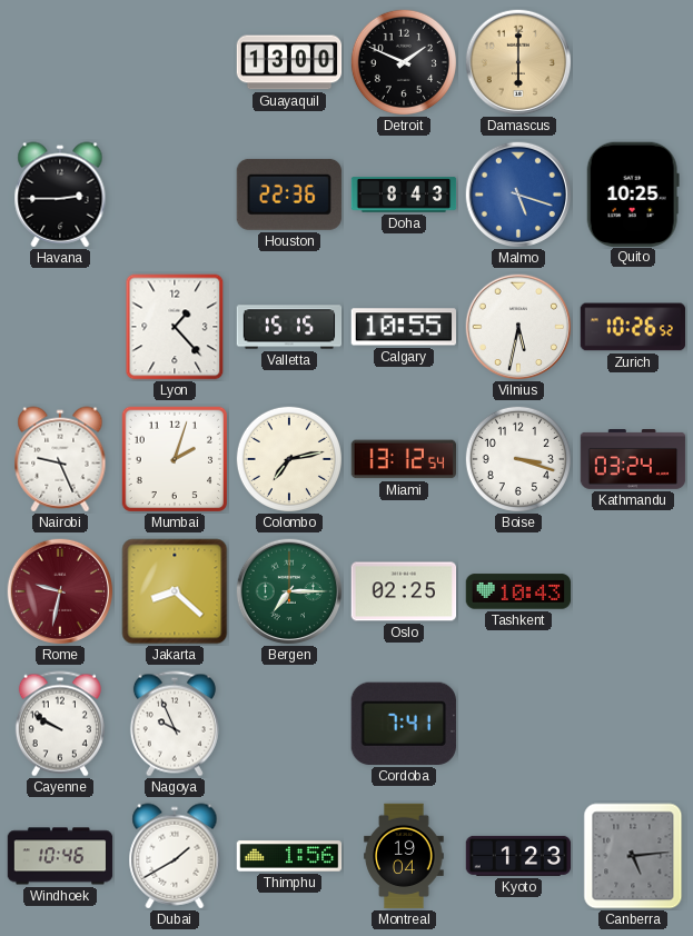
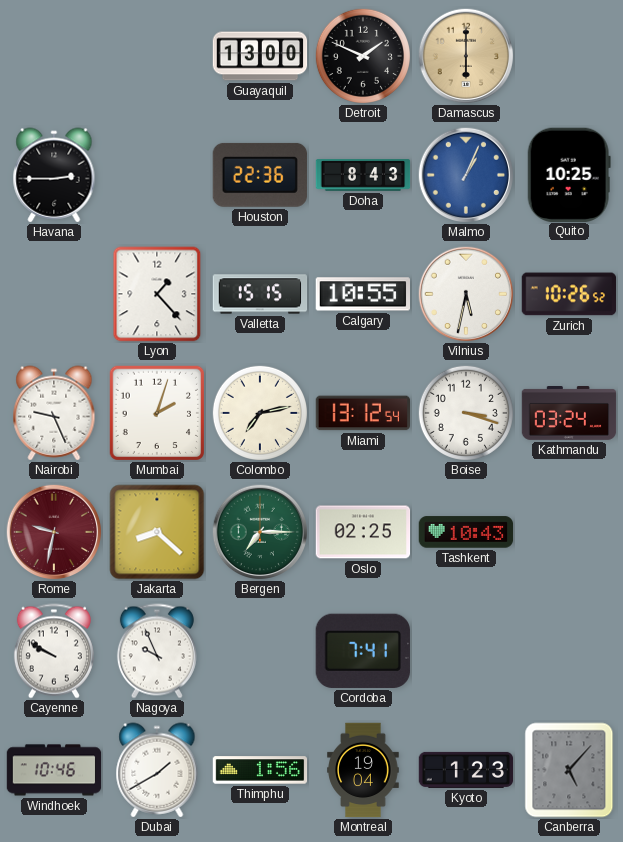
Malmo: 5:18 -> 1:04 (466, 175)
Canberra: 5:14 -> 5:07 (569, 770)
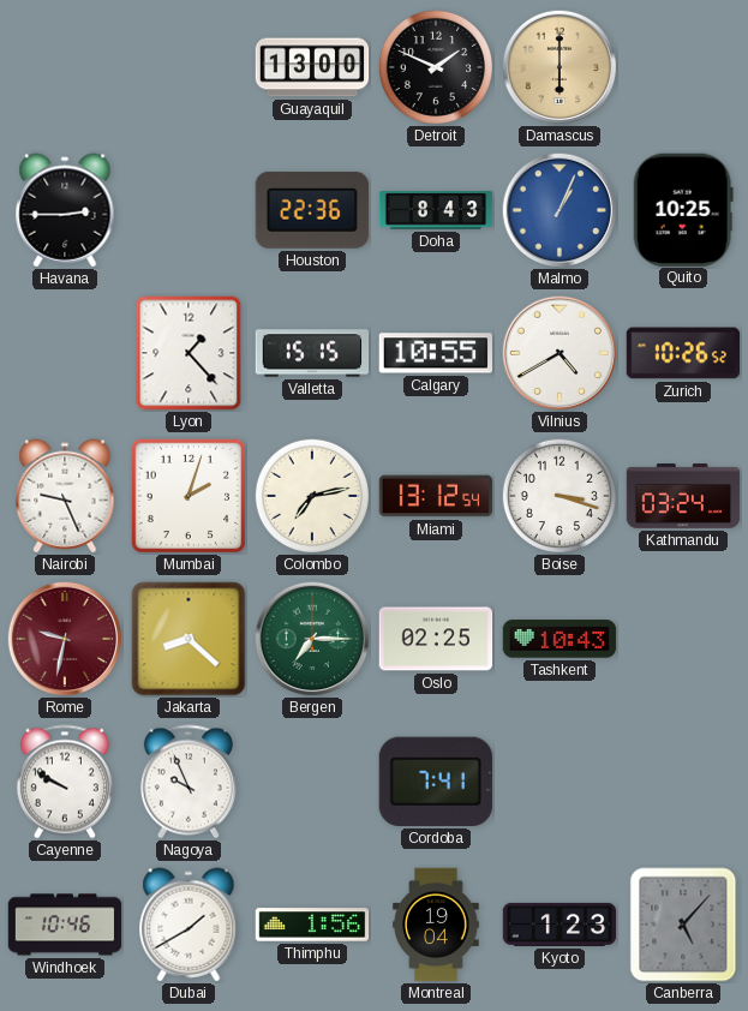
Vilnius: 5:32 -> 4:40 (559, 353)
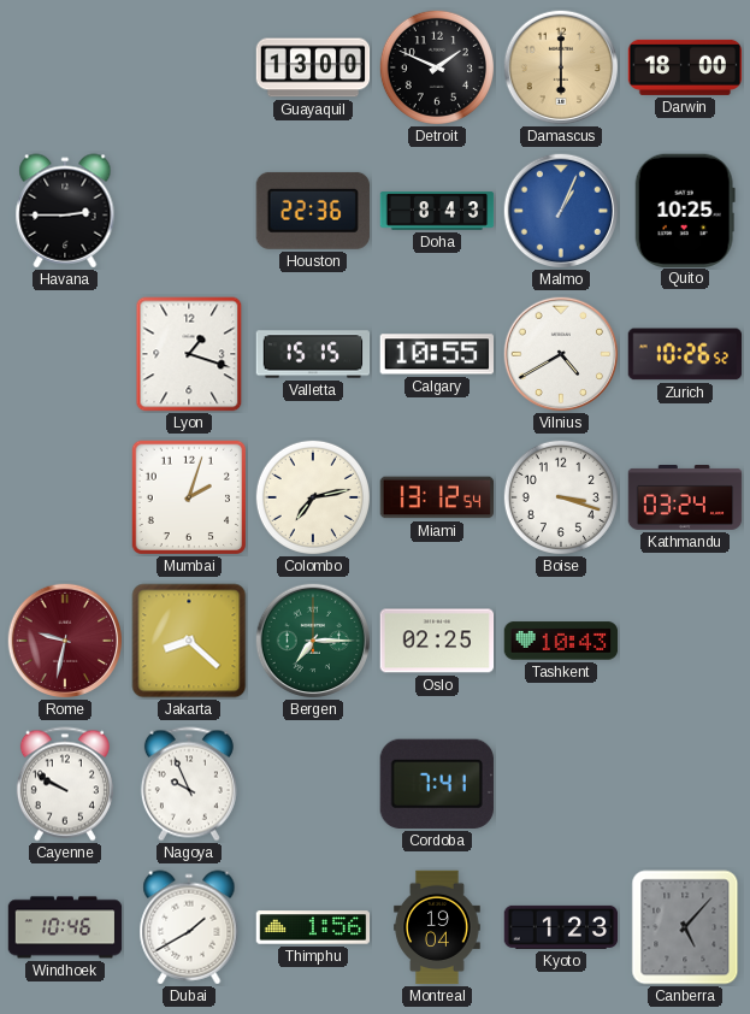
Darwin: none -> 18:00 (685, 67)
Lyon: 1:23 -> 1:18 (189, 354)
Nairobi: 9:26 -> none (65, 496)
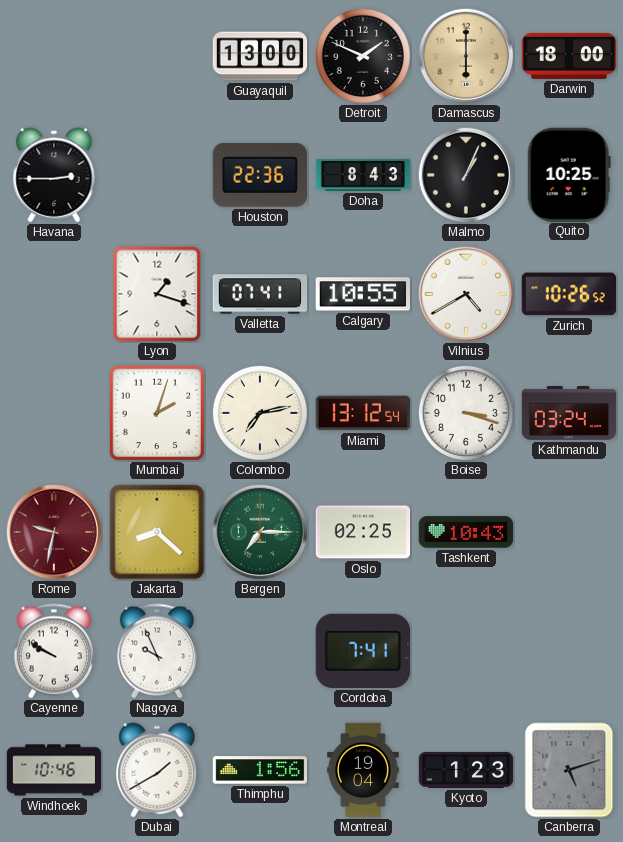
Malmo dial: blue -> black (466, 175)
Valletta: 15:15 -> 07:41 (260, 294)
Canberra: 5:07 -> 5:12 (569, 770)
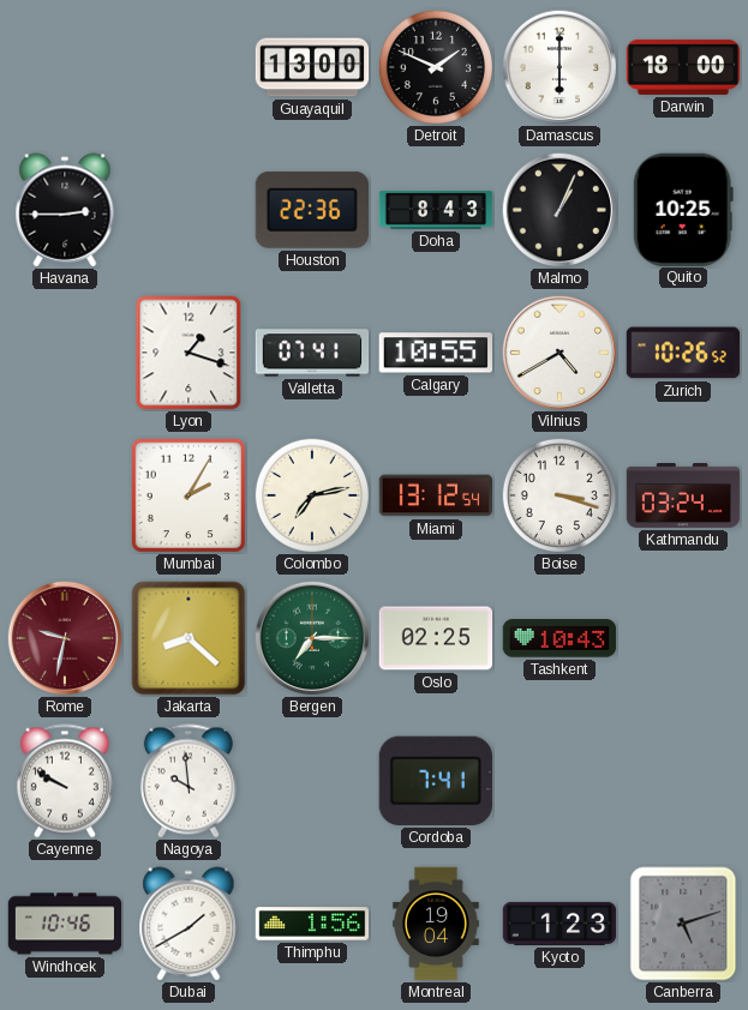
Damascus dial: champagne -> white (559, 67)
Mumbai: 2:03 -> 2:05 (187, 494)
Nagoya: 9:56 -> 9:59 (189, 781)
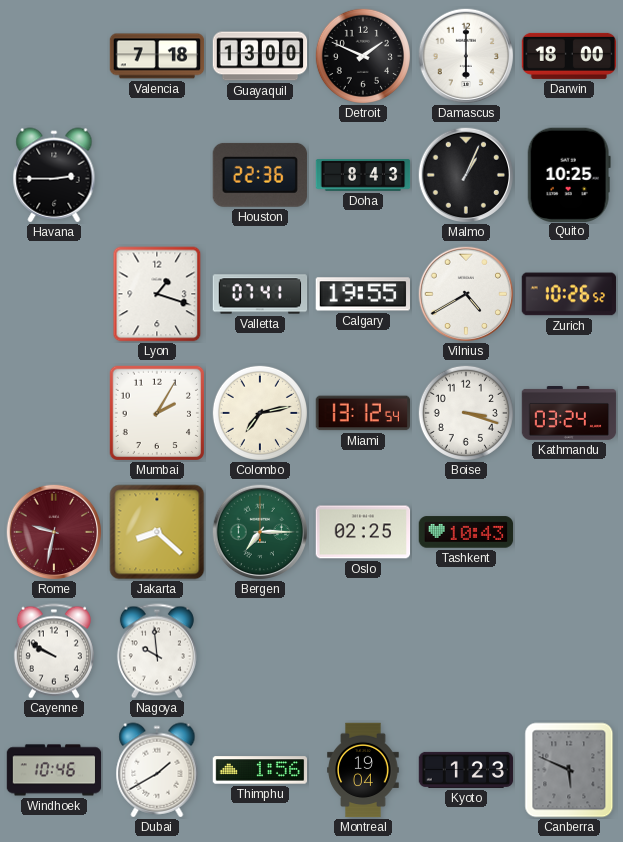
Valencia: none -> 7:18 (157, 56)
Calgary: 10:55 -> 19:55 (362, 294)
Cordoba: 7:41 -> none (436, 781)
Canberra: 5:12 -> 5:49 (569, 770)
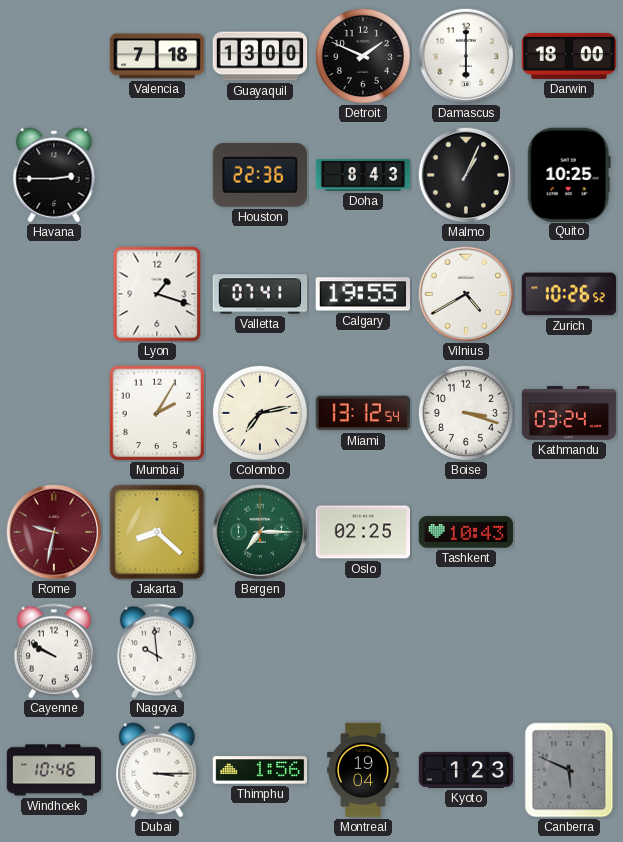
Dubai: 1:40 -> 3:15 (157, 770)
